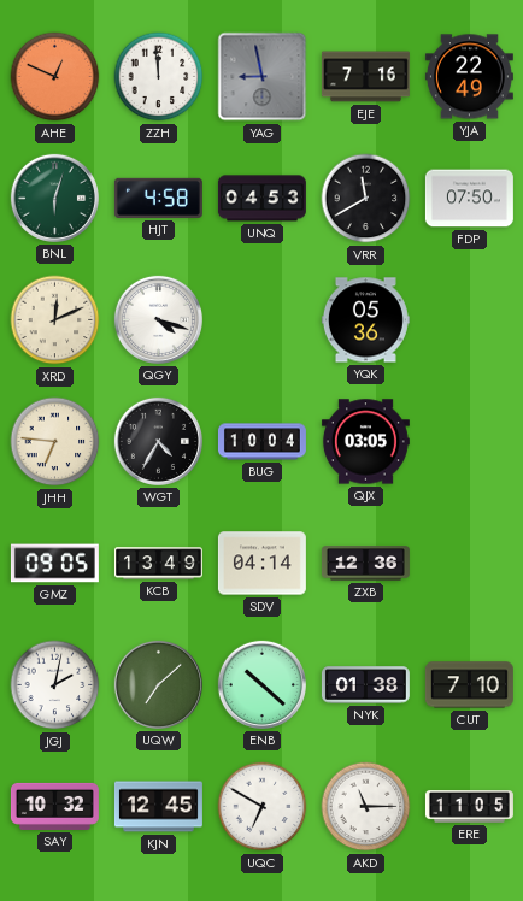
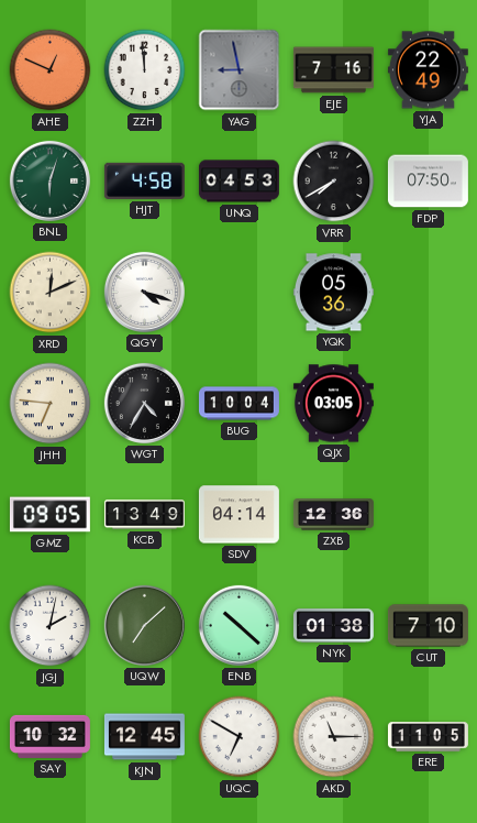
VRR: 11:40 -> 7:40 (334, 182)
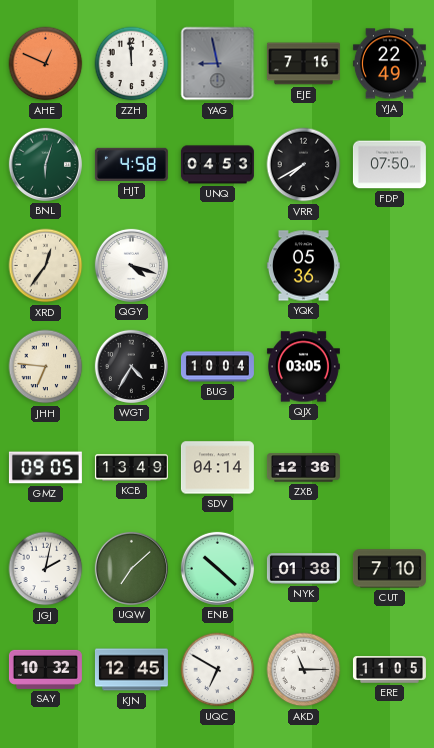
XRD: 12:11 -> 12:36 (46, 266)
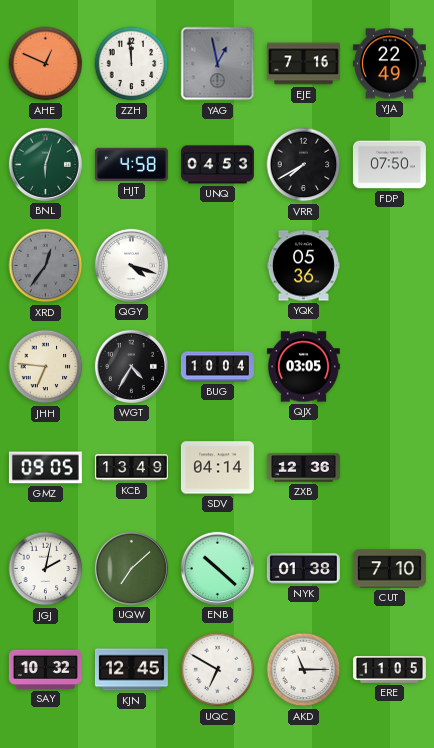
YAG: 8:58 -> 12:58 (218, 64)
XRD dial: cream -> grey (46, 266)
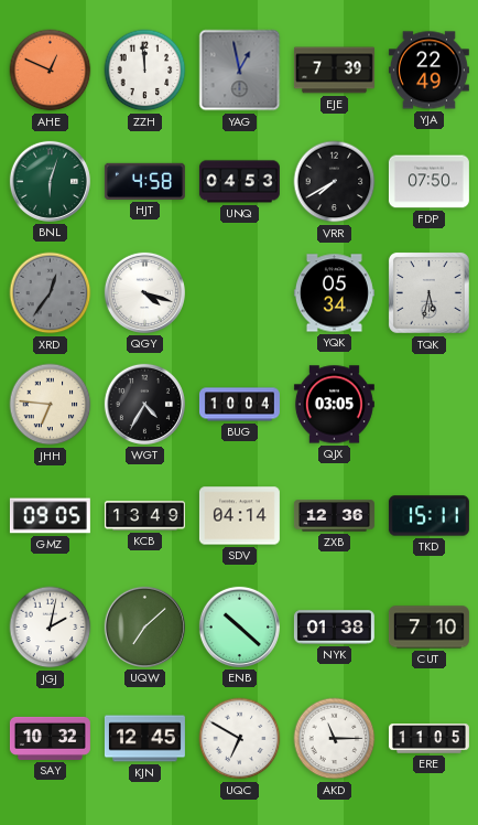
EJE: 7:16 -> 7:39 (334, 71)
YQK: 05:36 -> 05:34 (334, 293)
TQK: none -> 5:32 (428, 292)
TKD: none -> 15:11 (428, 516)
